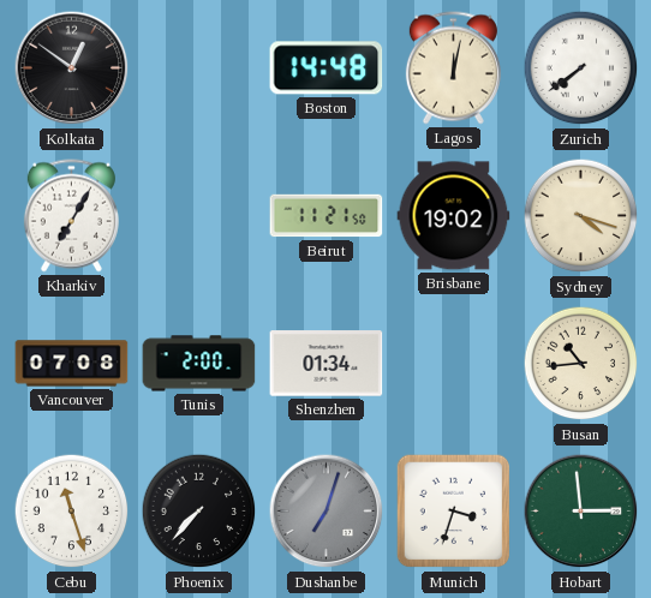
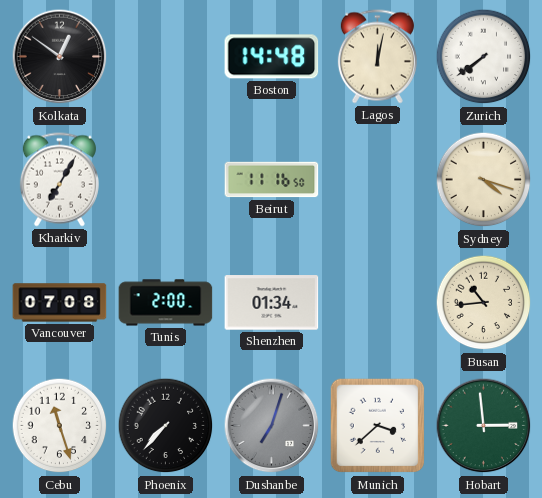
Beirut: 11:21 -> 11:16 (272, 180)
Brisbane: 19:02 -> none (454, 216)
Munich: 3:33 -> 3:38 (378, 426)
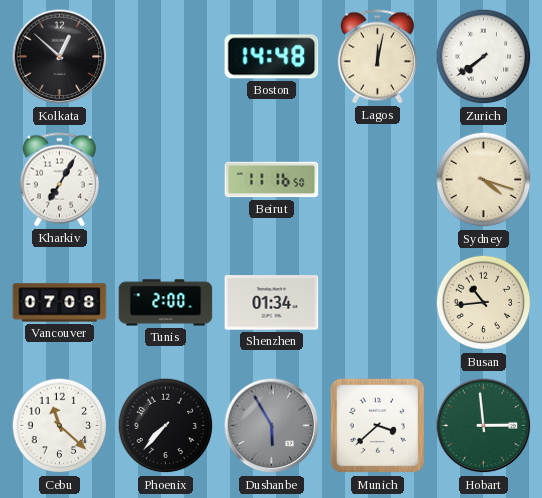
Kolkata: 12:51 -> 12:52 (60, 57)
Cebu: 11:27 -> 11:22 (60, 426)
Dushanbe: 7:03 -> 5:55 (272, 426)
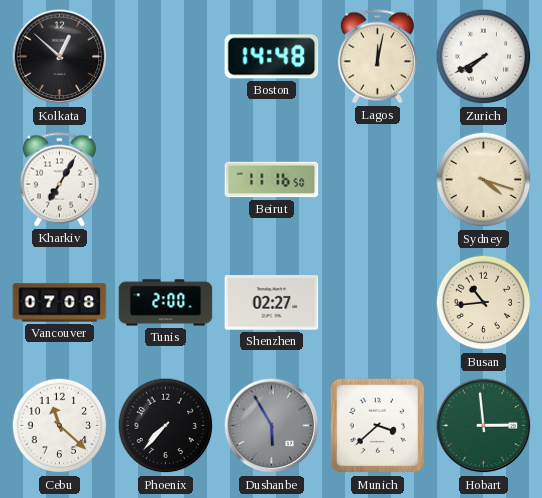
Zurich: 7:39 -> 7:40 (484, 57)
Shenzhen: 01:34 -> 02:27 (272, 303)
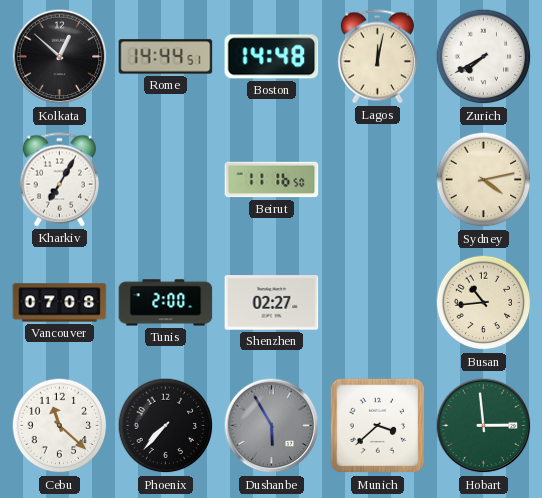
Rome: none -> 14:44 (166, 57)
Sydney: 4:18 -> 4:13 (484, 180)
